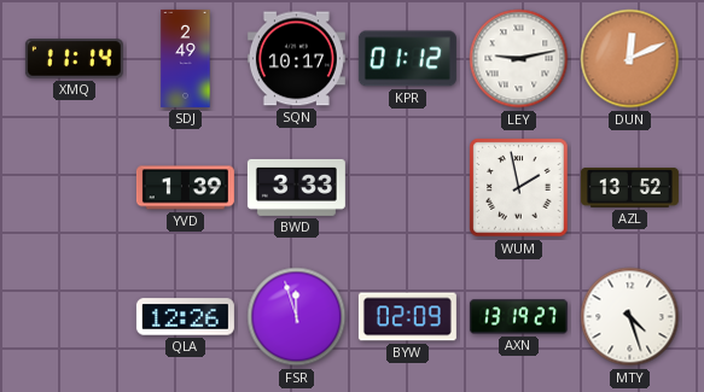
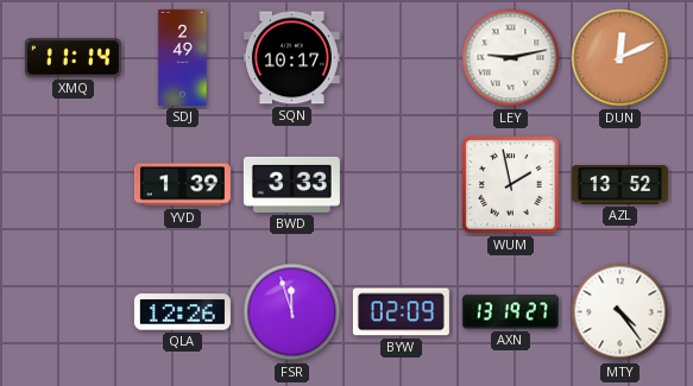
KPR: 01:12 -> none (407, 59)
MTY: 4:27 -> 4:24 (620, 312)
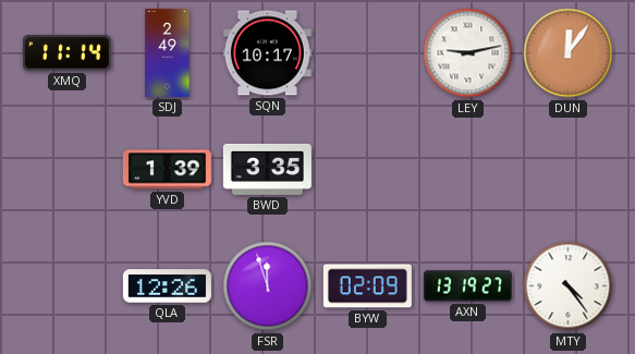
DUN: 12:11 -> 12:06 (569, 53)
BWD: 3:33 -> 3:35 (267, 169)
WUM: 1:58 -> none (511, 185)
AZL: 13:52 -> none (619, 184)
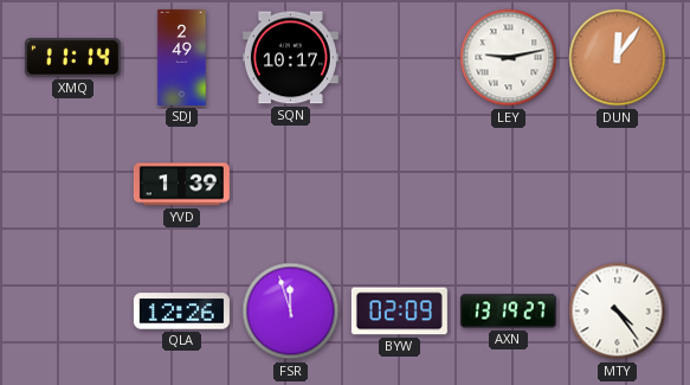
BWD: 3:35 -> none (267, 169)
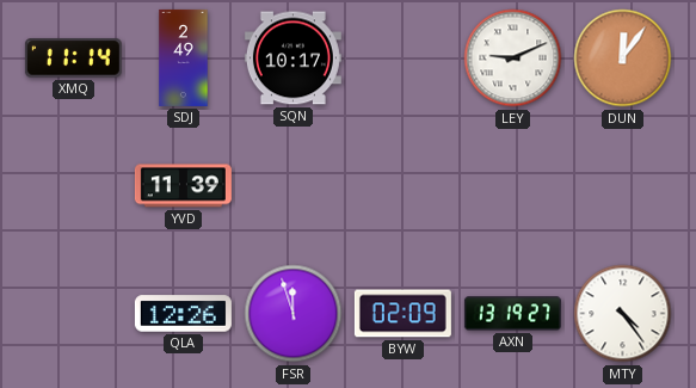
LEY: 9:13 -> 9:11 (513, 58)
YVD: 1:39 -> 11:39 (183, 186)
